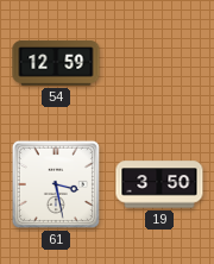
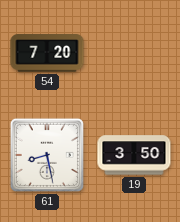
54: 12:59 -> 7:20 (47, 53)
61: 3:28 -> 8:28 (47, 155)
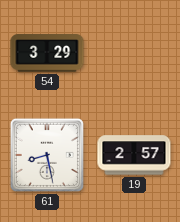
54: 7:20 -> 3:29 (47, 53)
19: 3:50 -> 2:57 (134, 155)
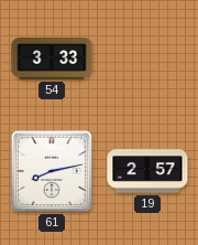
54: 3:29 -> 3:33 (52, 58)
61: 8:28 -> 8:13 (52, 171)
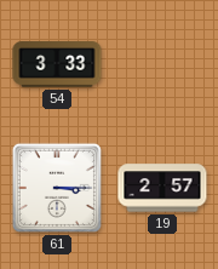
61: 8:13 -> 3:15 (57, 188)
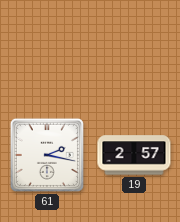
54: 3:33 -> none (57, 64)
61: 3:15 -> 2:17 (47, 155)
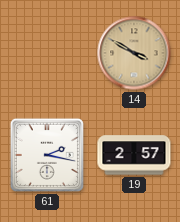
14: none -> 3:50 (134, 53)
